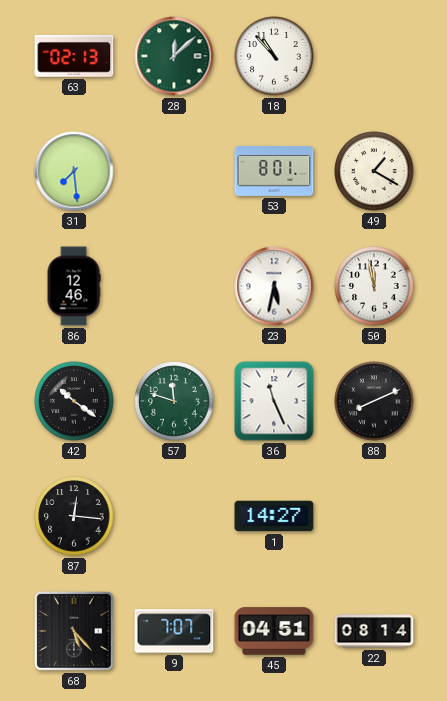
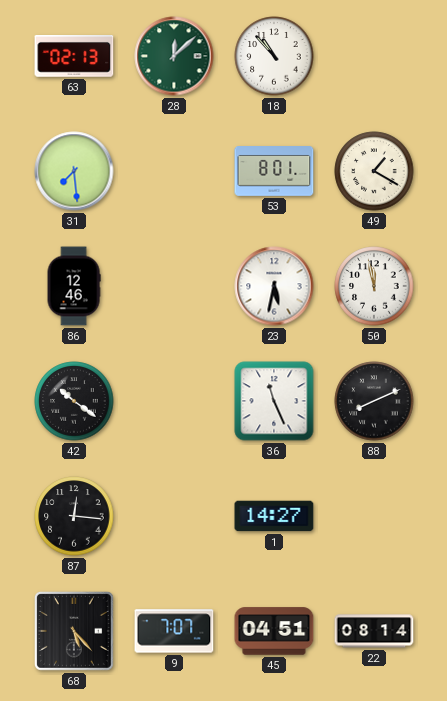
57: 11:48 -> none (174, 401)
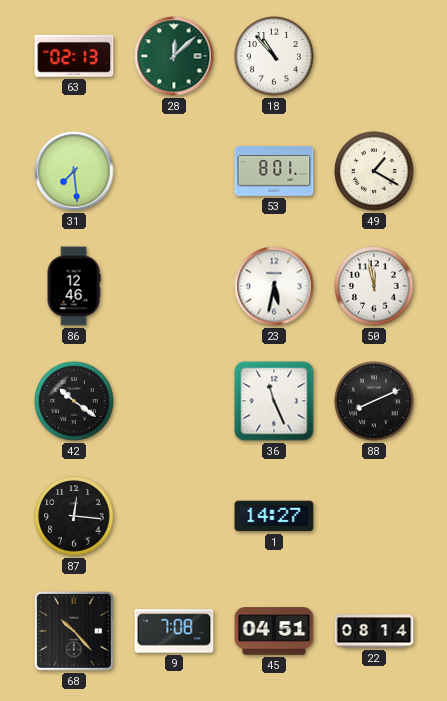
68: 5:23 -> 10:23 (74, 631)
9: 7:07 -> 7:08 (174, 631)
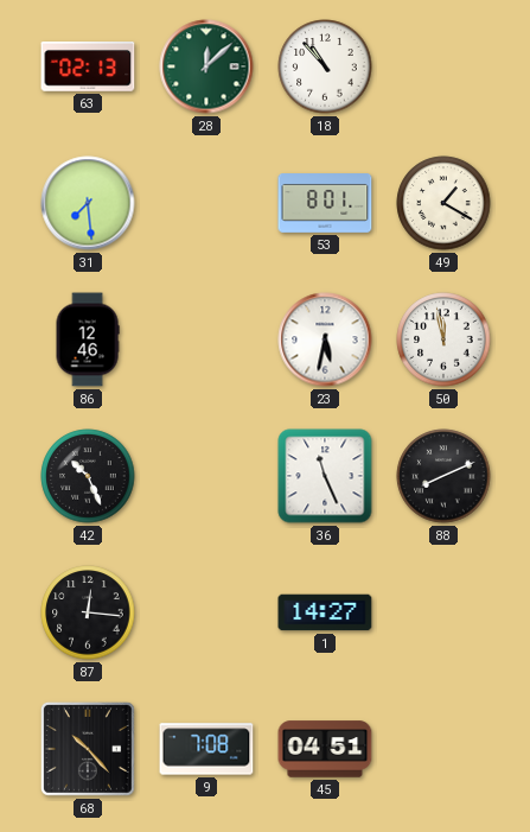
42: 10:21 -> 10:26 (88, 476)
22: 08:14 -> none (374, 631)
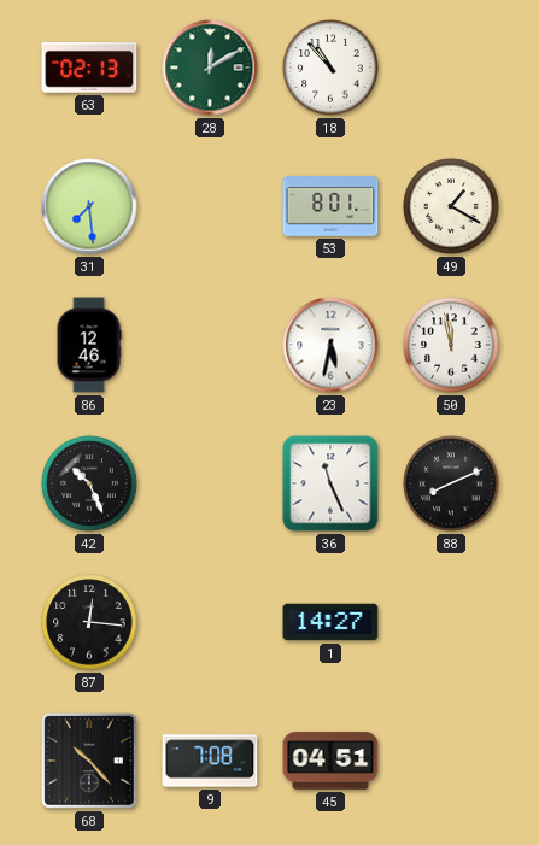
28: 12:08 -> 12:10 (210, 68)
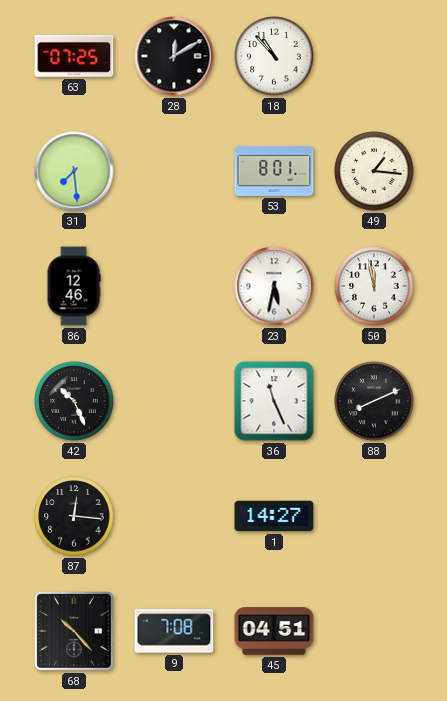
63: 02:13 -> 07:25 (74, 57)
28 dial: green -> black (174, 56)
49: 1:20 -> 1:16 (374, 171)
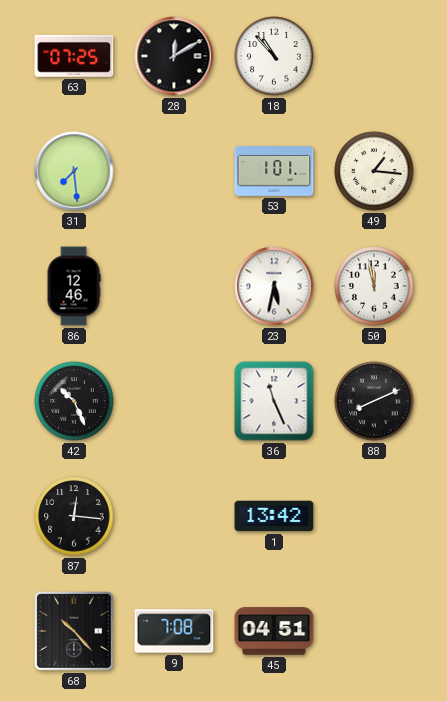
53: 8:01 -> 1:01 (274, 172)
1: 14:27 -> 13:42 (274, 516)
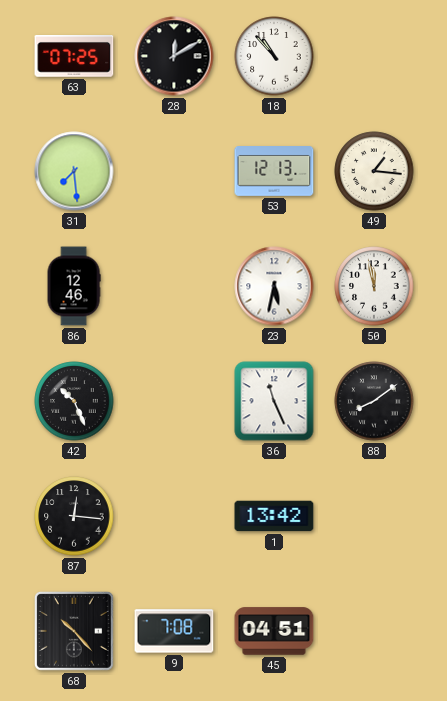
53: 1:01 -> 12:13 (274, 172)
88: 8:11 -> 8:09 (374, 401)
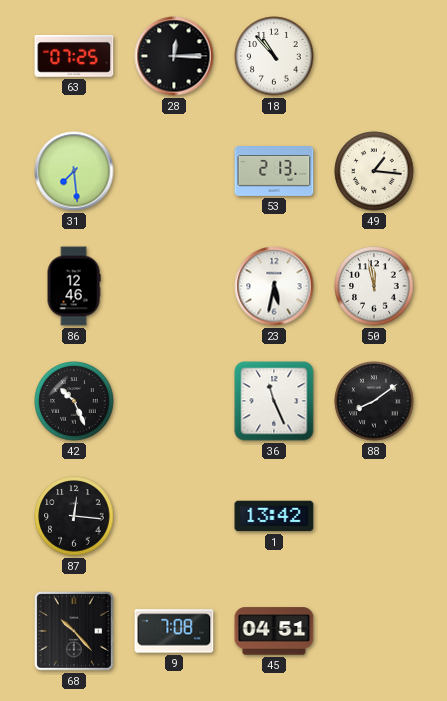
28: 12:10 -> 12:15 (174, 56)
53: 12:13 -> 2:13 (274, 172)
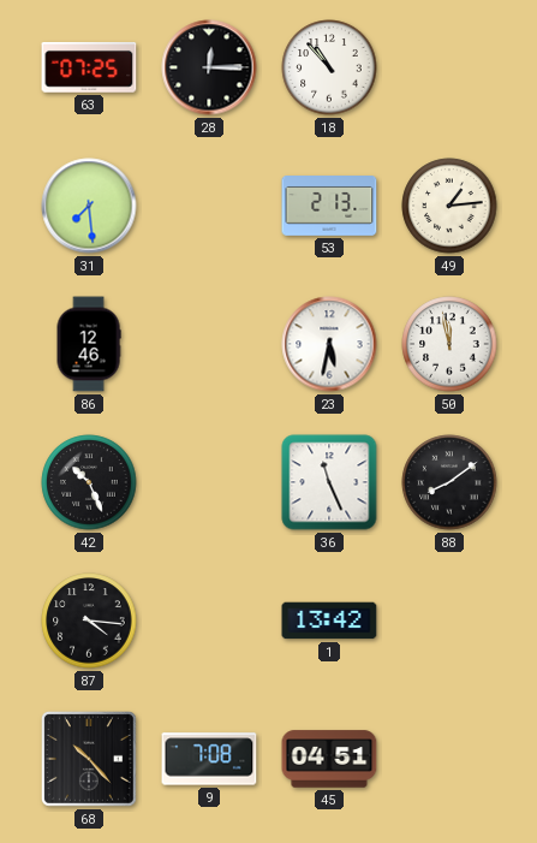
49: 1:16 -> 1:14 (449, 206)
87: 12:16 -> 4:16 (89, 621)
